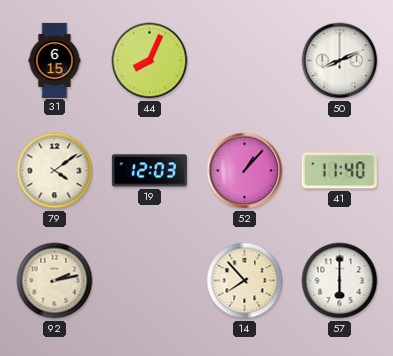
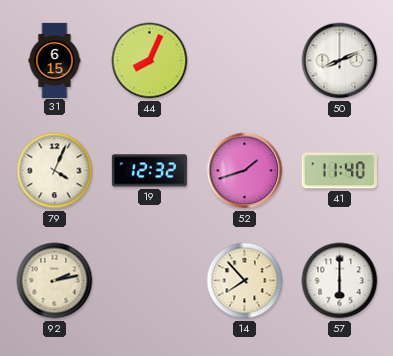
79: 4:09 -> 4:04 (55, 171)
19: 12:03 -> 12:32 (149, 171)
52: 1:07 -> 1:42 (245, 171)
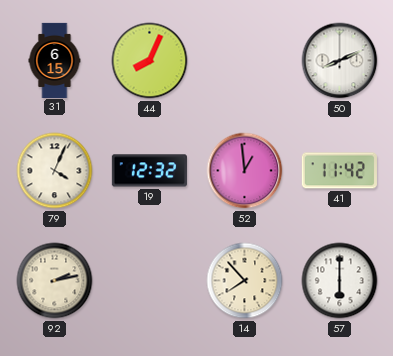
52: 1:42 -> 12:59 (245, 171)
41: 11:40 -> 11:42 (339, 171)
